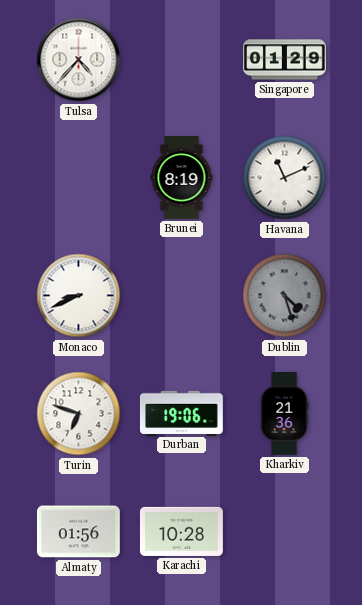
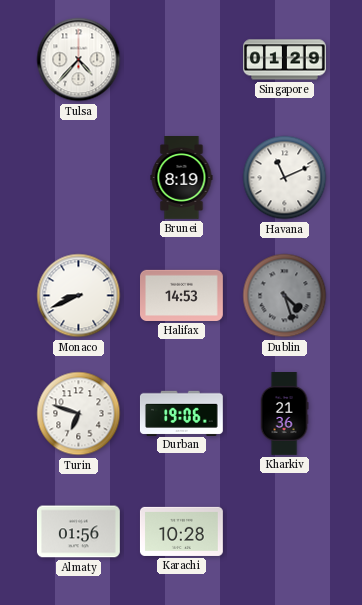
Halifax: none -> 14:53 (182, 295)
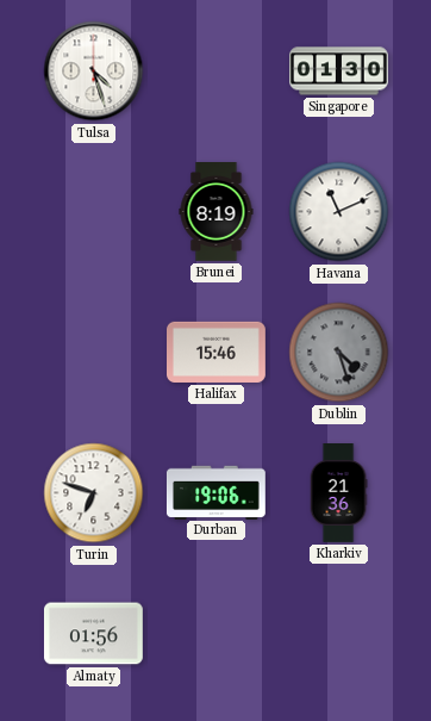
Tulsa: 4:37 -> 4:27 (94, 72)
Singapore: 01:29 -> 01:30 (339, 72)
Monaco: 8:41 -> none (79, 296)
Halifax: 14:53 -> 15:46 (217, 352)
Karachi: 10:28 -> none (182, 531)
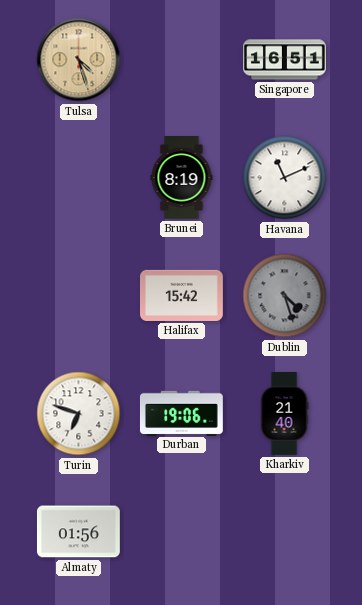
Tulsa dial: white -> champagne (79, 60)
Singapore: 01:30 -> 16:51 (285, 60)
Halifax: 15:46 -> 15:42 (182, 295)
Kharkiv: 21:36 -> 21:40 (284, 414)
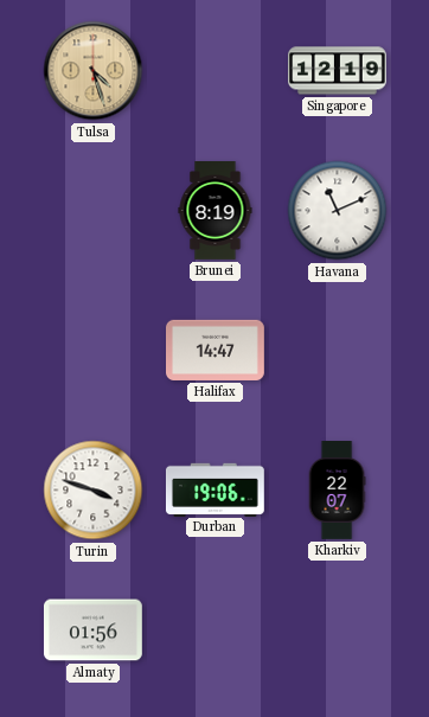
Singapore: 16:51 -> 12:19 (338, 71)
Halifax: 15:42 -> 14:47 (216, 350)
Dublin: 4:27 -> none (285, 296)
Turin: 6:48 -> 3:48 (94, 491)
Kharkiv: 21:40 -> 22:07 (337, 491)
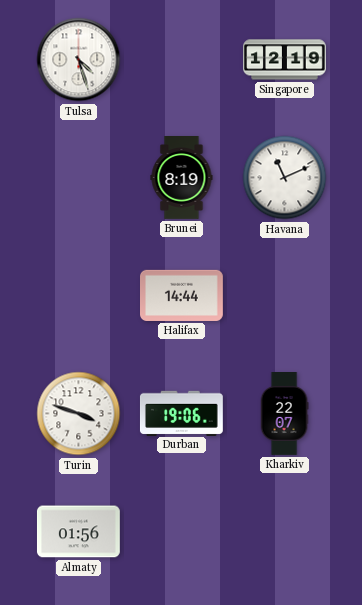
Tulsa dial: champagne -> white (79, 60)
Halifax: 14:47 -> 14:44 (182, 295)
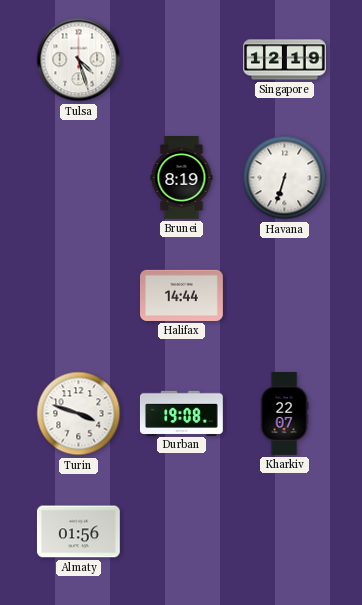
Havana: 11:11 -> 6:33 (285, 178)
Durban: 19:06 -> 19:08 (181, 413)
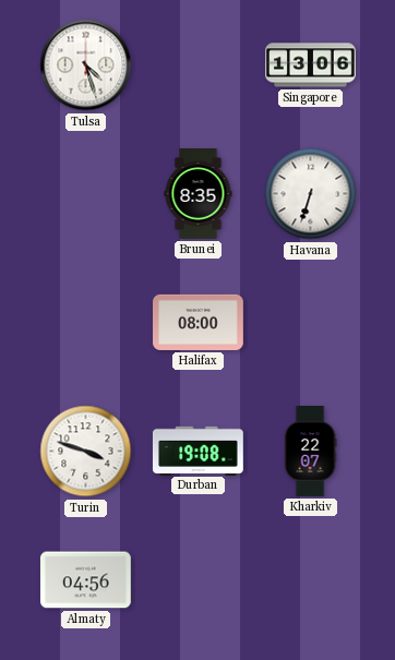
Singapore: 12:19 -> 13:06 (311, 65)
Brunei: 8:19 -> 8:35 (199, 194)
Halifax: 14:44 -> 08:00 (199, 322)
Almaty: 01:56 -> 04:56 (85, 580)
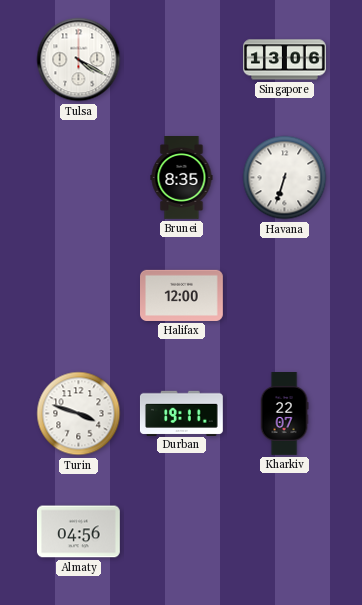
Tulsa: 4:27 -> 4:20 (79, 60)
Halifax: 08:00 -> 12:00 (182, 295)
Durban: 19:08 -> 19:11 (181, 413)
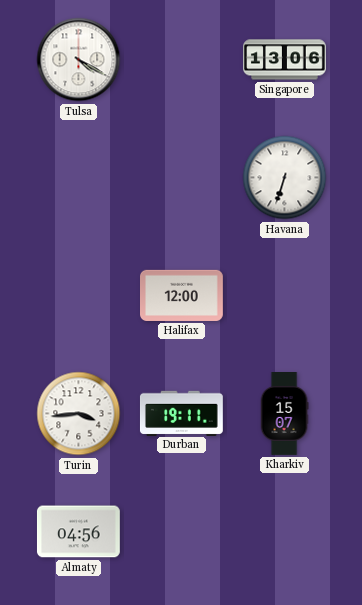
Brunei: 8:35 -> none (182, 178)
Turin: 3:48 -> 3:44 (79, 414)
Kharkiv: 22:07 -> 15:07 (284, 414)
